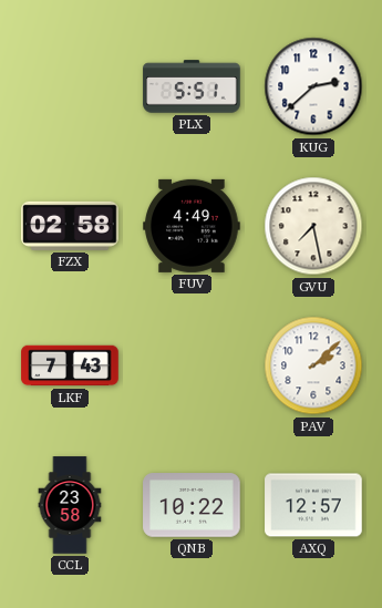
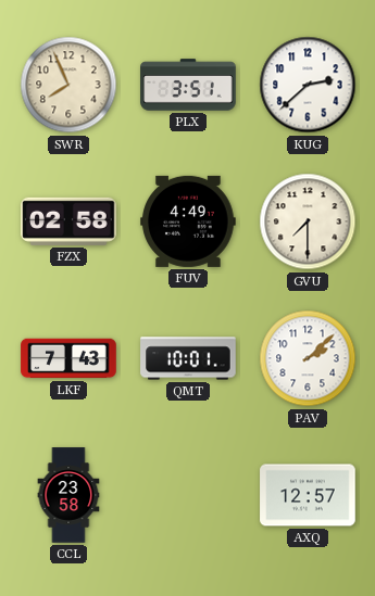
SWR: none -> 7:56 (68, 85)
PLX: 5:51 -> 3:51 (188, 85)
GVU: 7:28 -> 7:30 (308, 221)
QMT: none -> 10:01 (188, 358)
QNB: 10:22 -> none (192, 505)
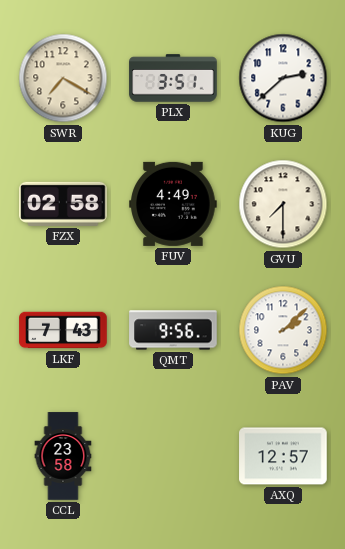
SWR: 7:56 -> 7:20 (63, 78)
QMT: 10:01 -> 9:56 (173, 330)
